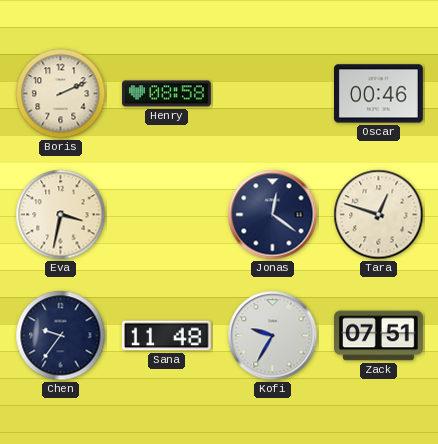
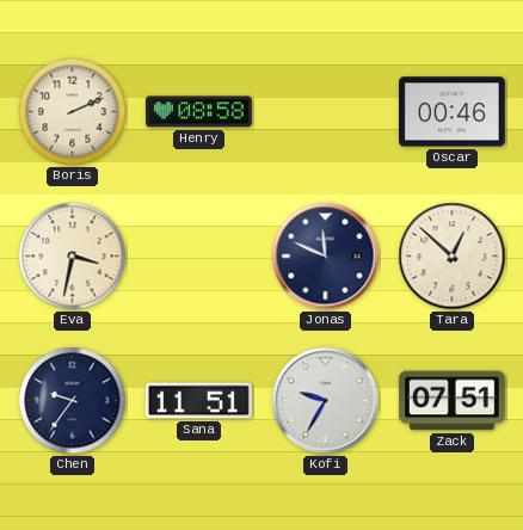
Jonas: 12:21 -> 11:49 (326, 257)
Tara: 12:48 -> 12:52 (453, 257)
Sana: 11:48 -> 11:51 (198, 401)
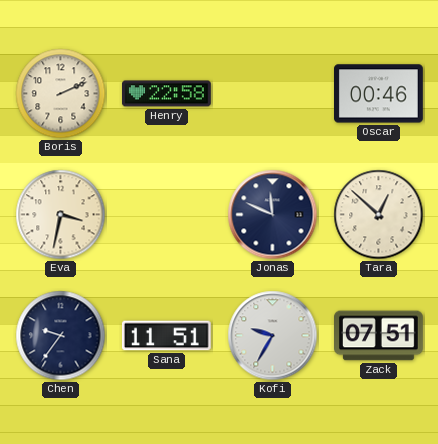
Henry: 08:58 -> 22:58 (167, 94)
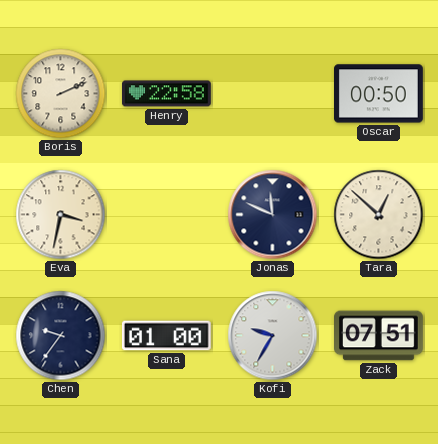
Oscar: 00:46 -> 00:50 (379, 94)
Sana: 11:51 -> 01:00 (166, 336)
